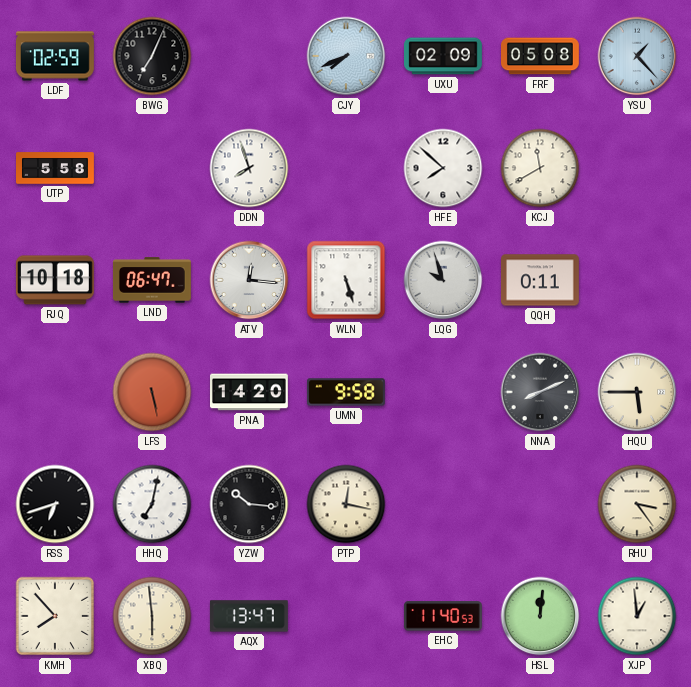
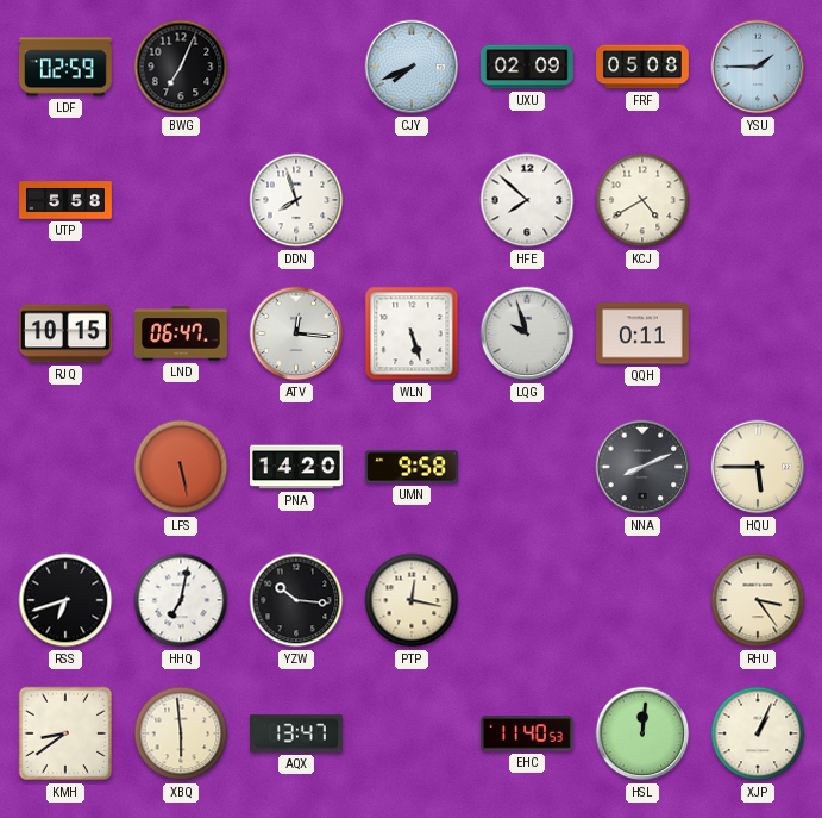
YSU: 1:23 -> 1:45 (758, 67)
KCJ: 11:40 -> 4:40 (642, 200)
RJQ: 10:18 -> 10:15 (65, 333)
KMH: 7:53 -> 8:39 (65, 733)
XJP: 12:59 -> 1:04 (758, 733)
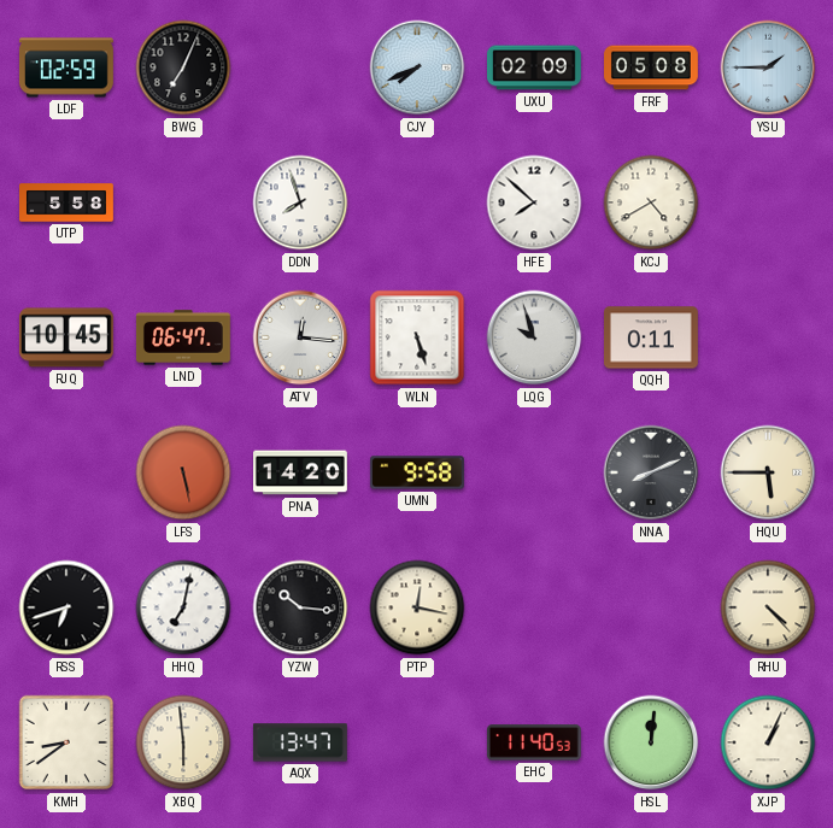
RJQ: 10:15 -> 10:45 (66, 337)
RHU: 3:24 -> 4:23 (768, 607)
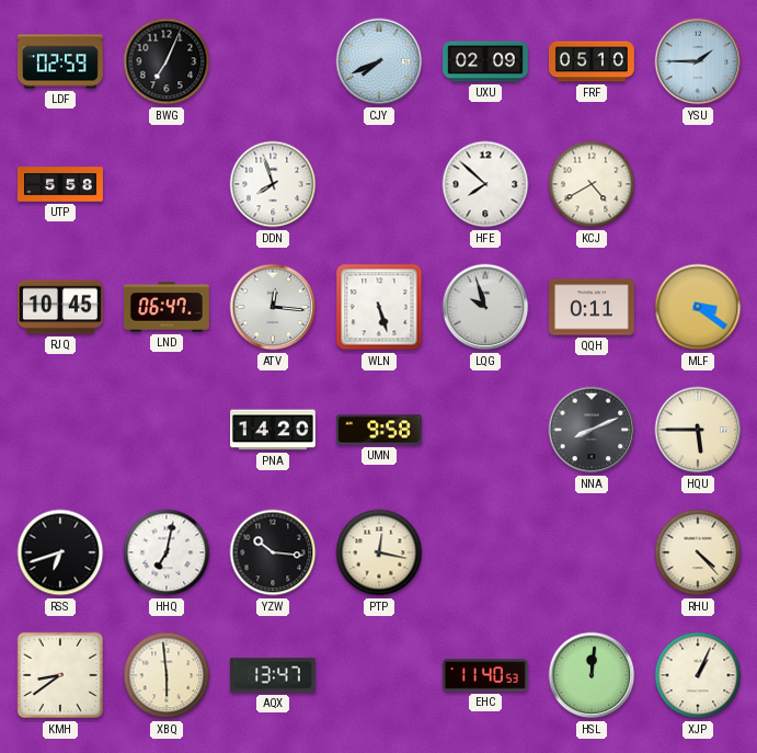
FRF: 05:08 -> 05:10 (593, 61)
MLF: none -> 3:21 (698, 307)
LFS: 5:28 -> none (183, 472)
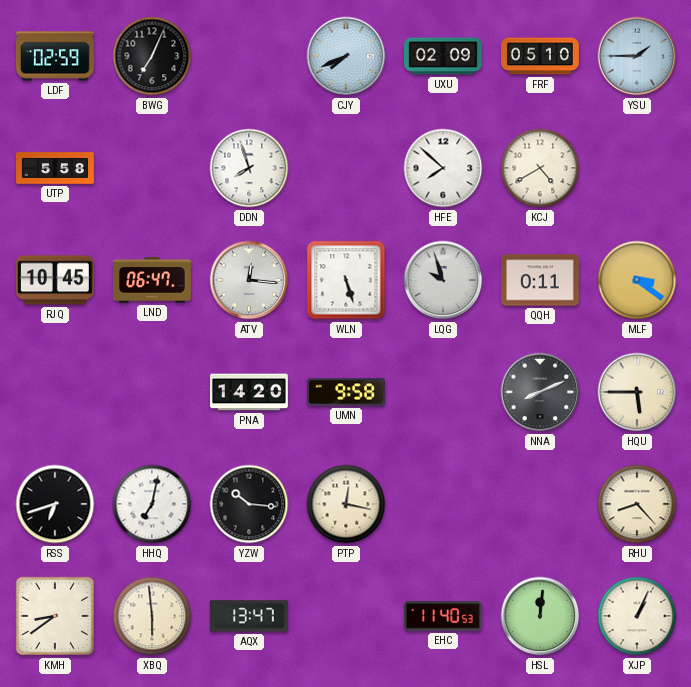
RHU: 4:23 -> 8:23 (637, 504)
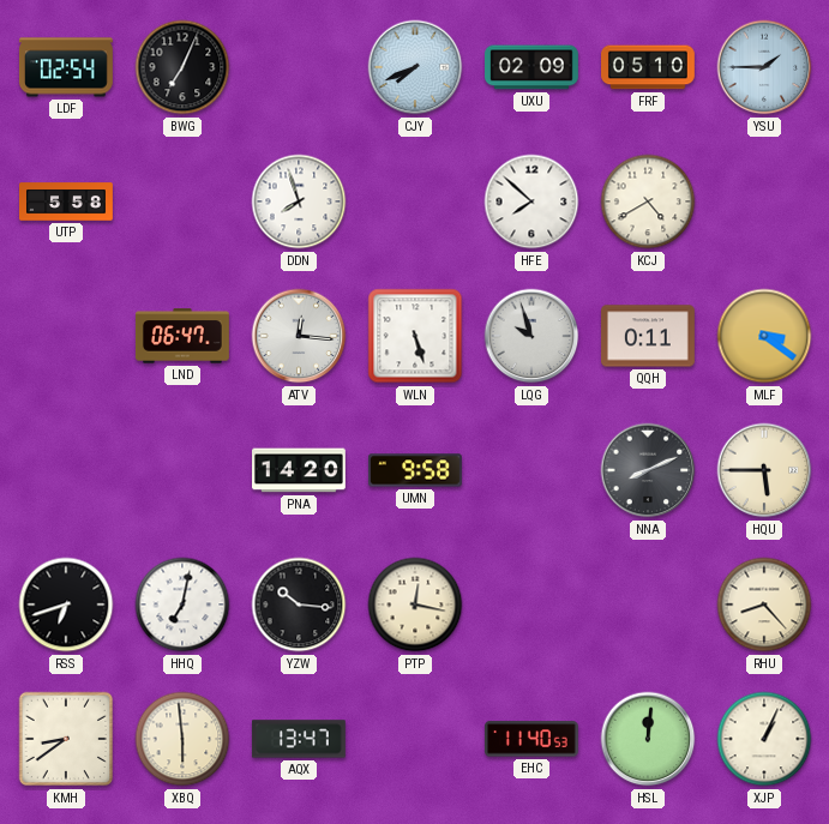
LDF: 02:59 -> 02:54 (66, 67)
RJQ: 10:45 -> none (55, 280)
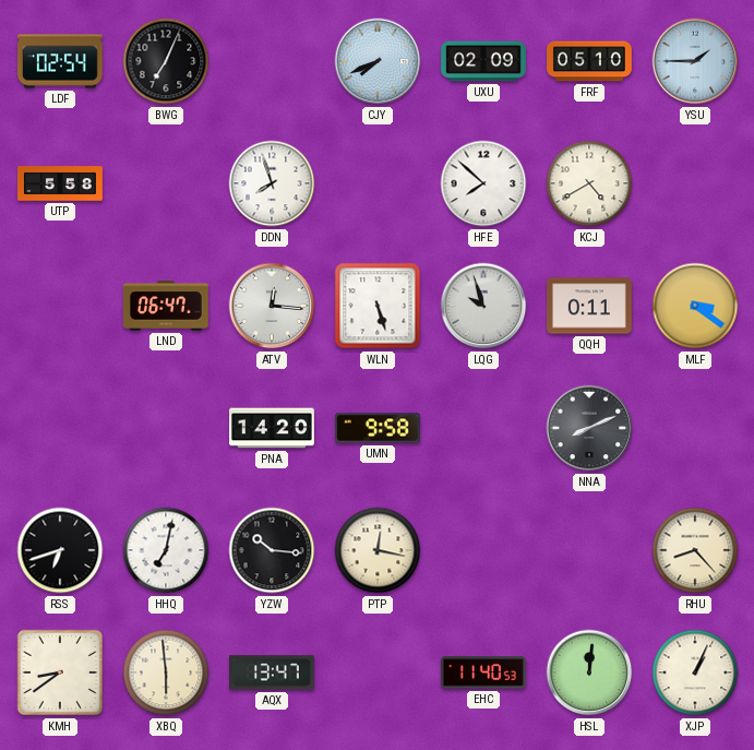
HQU: 5:45 -> none (764, 470)
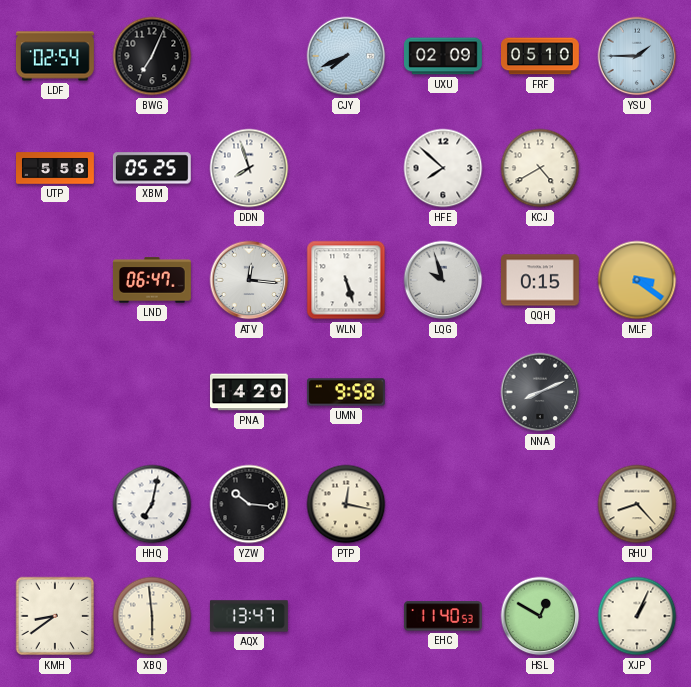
XBM: none -> 05:25 (152, 168)
QQH: 0:11 -> 0:15 (541, 280)
RSS: 6:42 -> none (60, 550)
HSL: 12:01 -> 12:50 (540, 616)
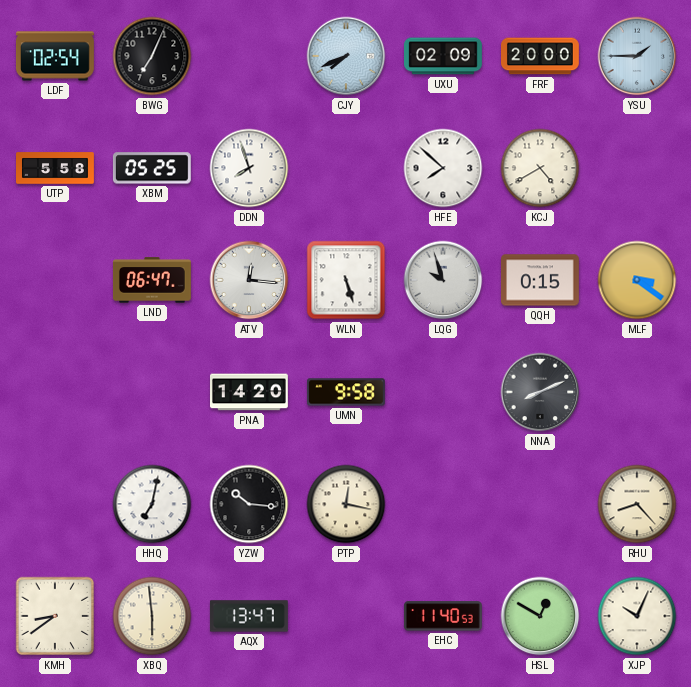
FRF: 05:10 -> 20:00 (541, 56)
XJP: 1:04 -> 10:04 (637, 616)
